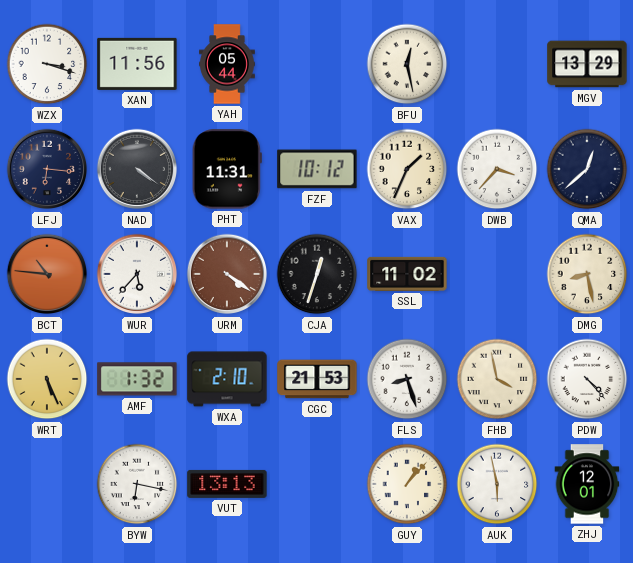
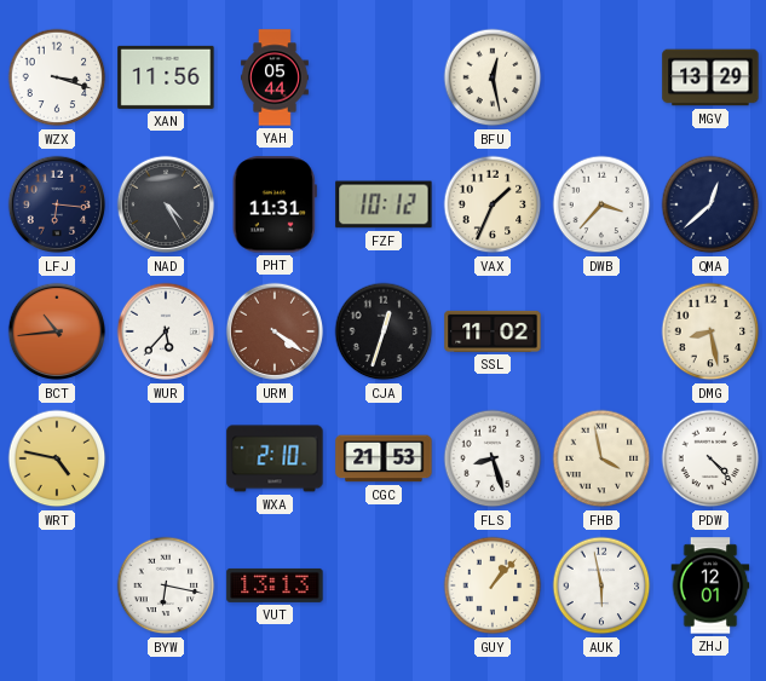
NAD: 4:21 -> 4:25 (166, 204)
BCT: 10:46 -> 10:44 (57, 331)
WRT: 5:26 -> 4:47 (57, 458)
AMF: 1:32 -> none (137, 379)
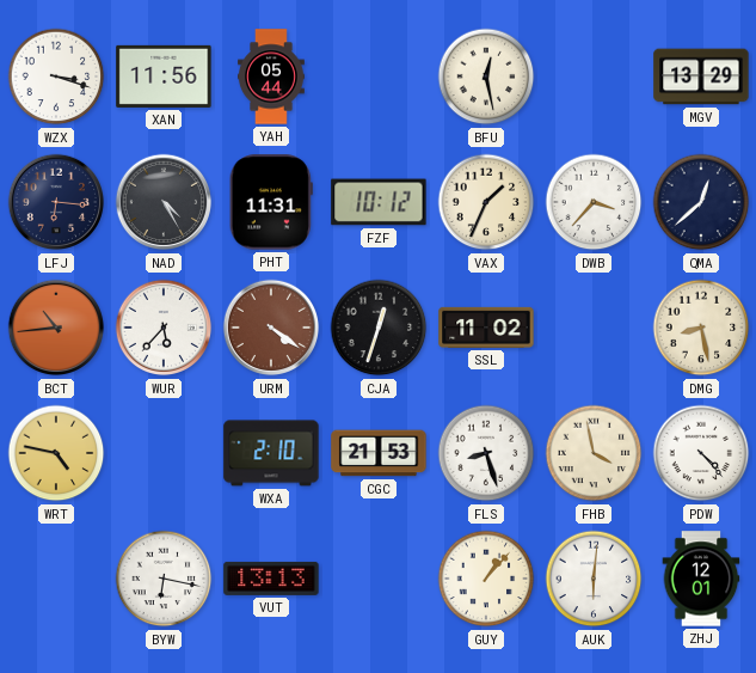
AUK: 5:58 -> 6:01 (594, 579)
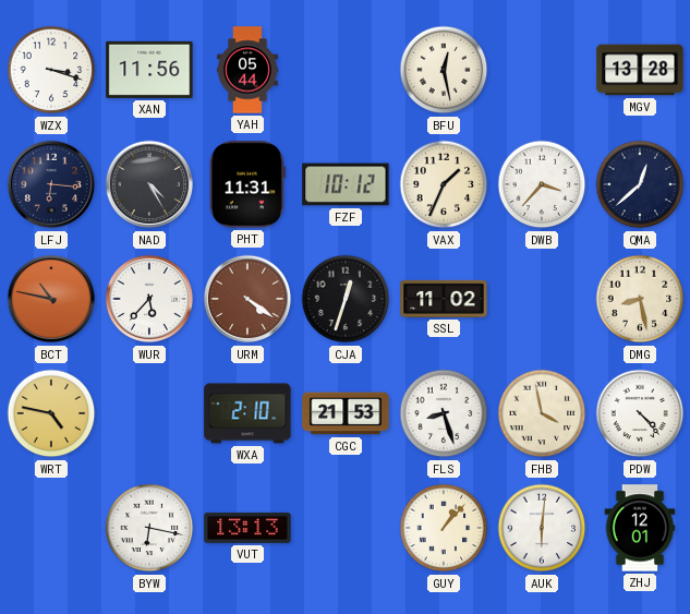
MGV: 13:29 -> 13:28 (640, 70)
BCT: 10:44 -> 10:47 (51, 299)
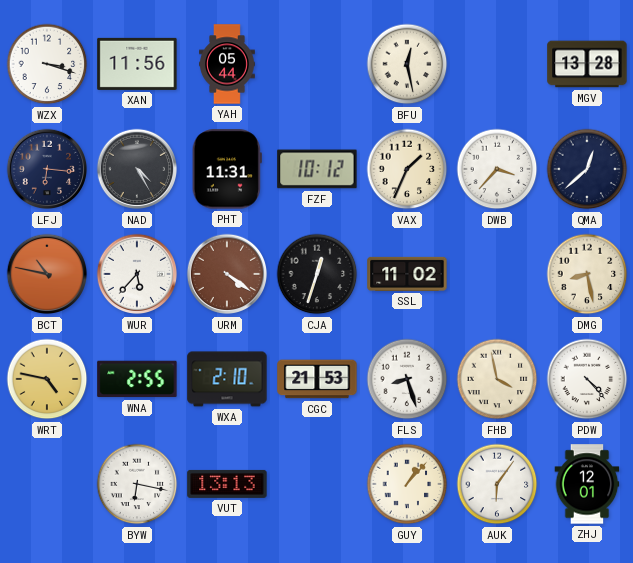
WNA: none -> 2:55 (137, 379)
AUK: 6:01 -> 6:06 (497, 484)
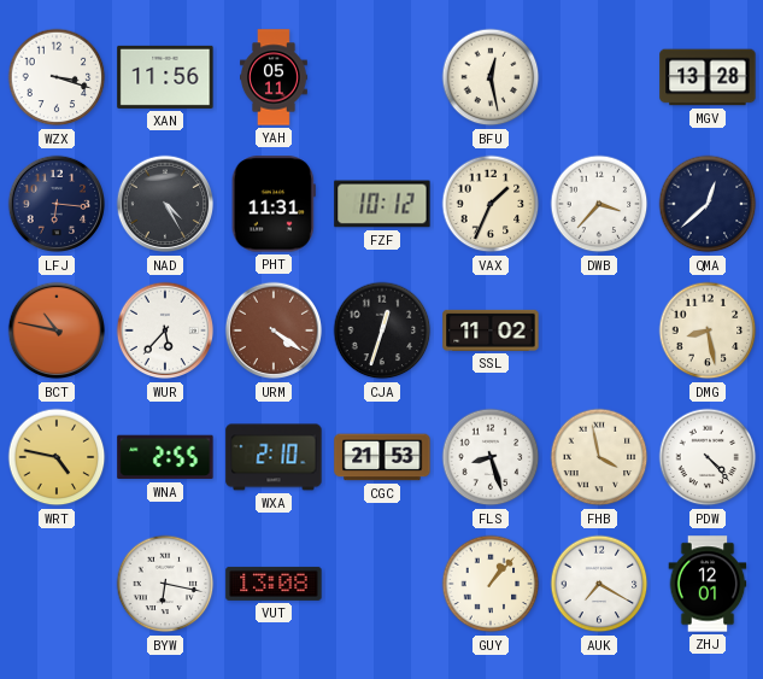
YAH: 05:44 -> 05:11 (274, 77)
VUT: 13:13 -> 13:08 (274, 584)
AUK: 6:06 -> 7:20 (599, 584)
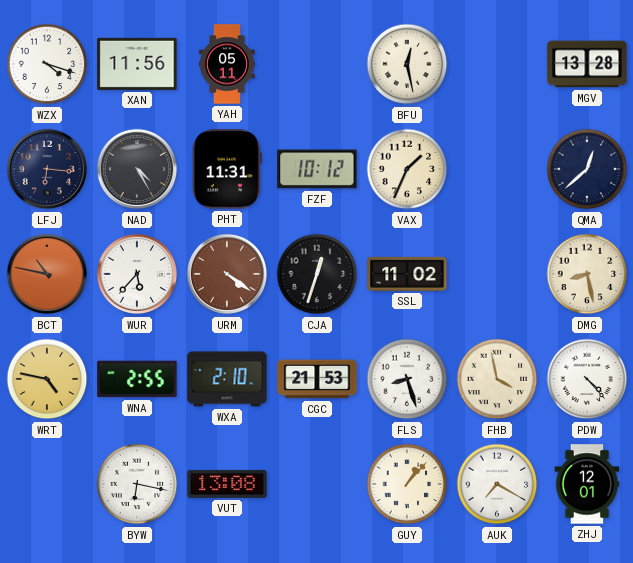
WZX: 3:18 -> 4:18 (47, 64)
DWB: 3:37 -> none (599, 204)
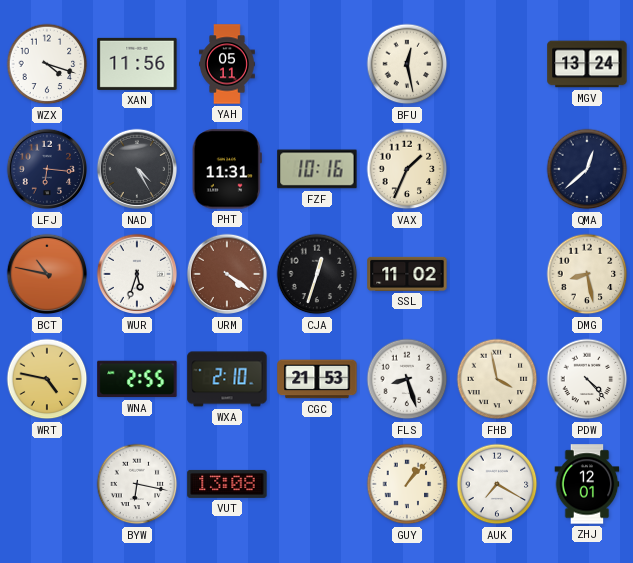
MGV: 13:28 -> 13:24 (587, 64)
FZF: 10:12 -> 10:16 (317, 169)
WUR: 5:37 -> 5:33 (137, 274)
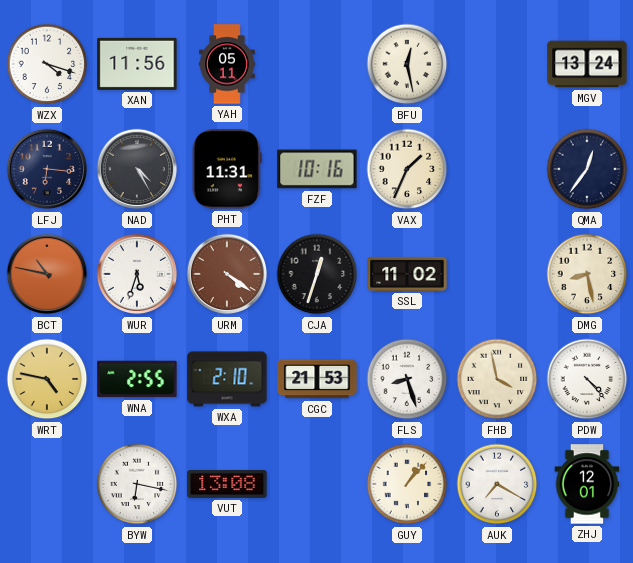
QMA: 12:38 -> 12:36 (587, 169)
